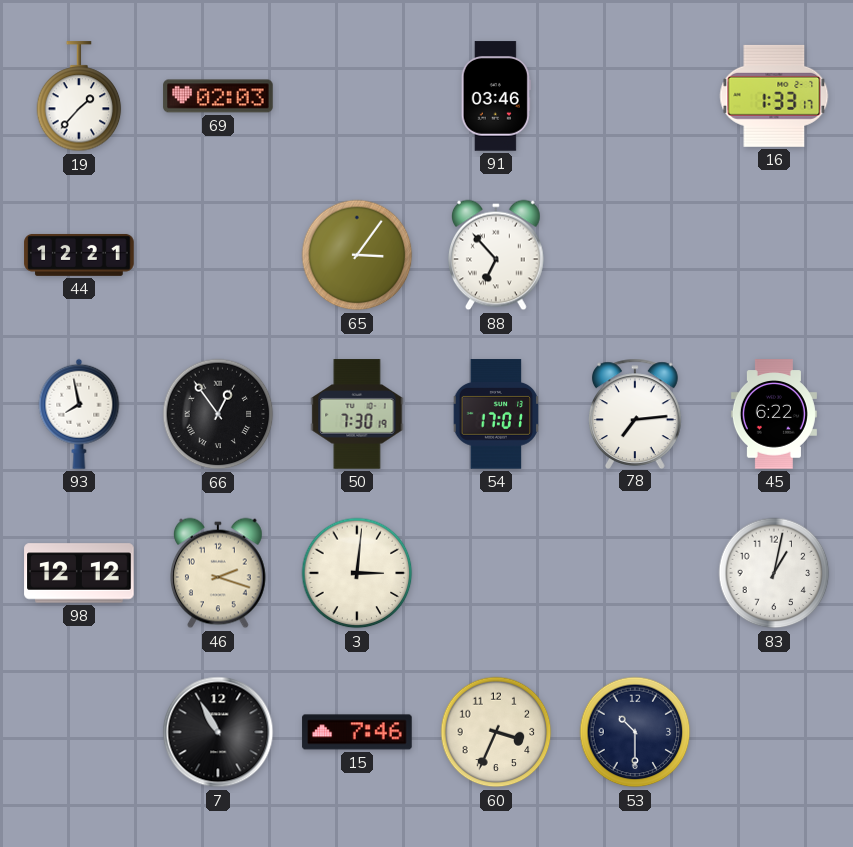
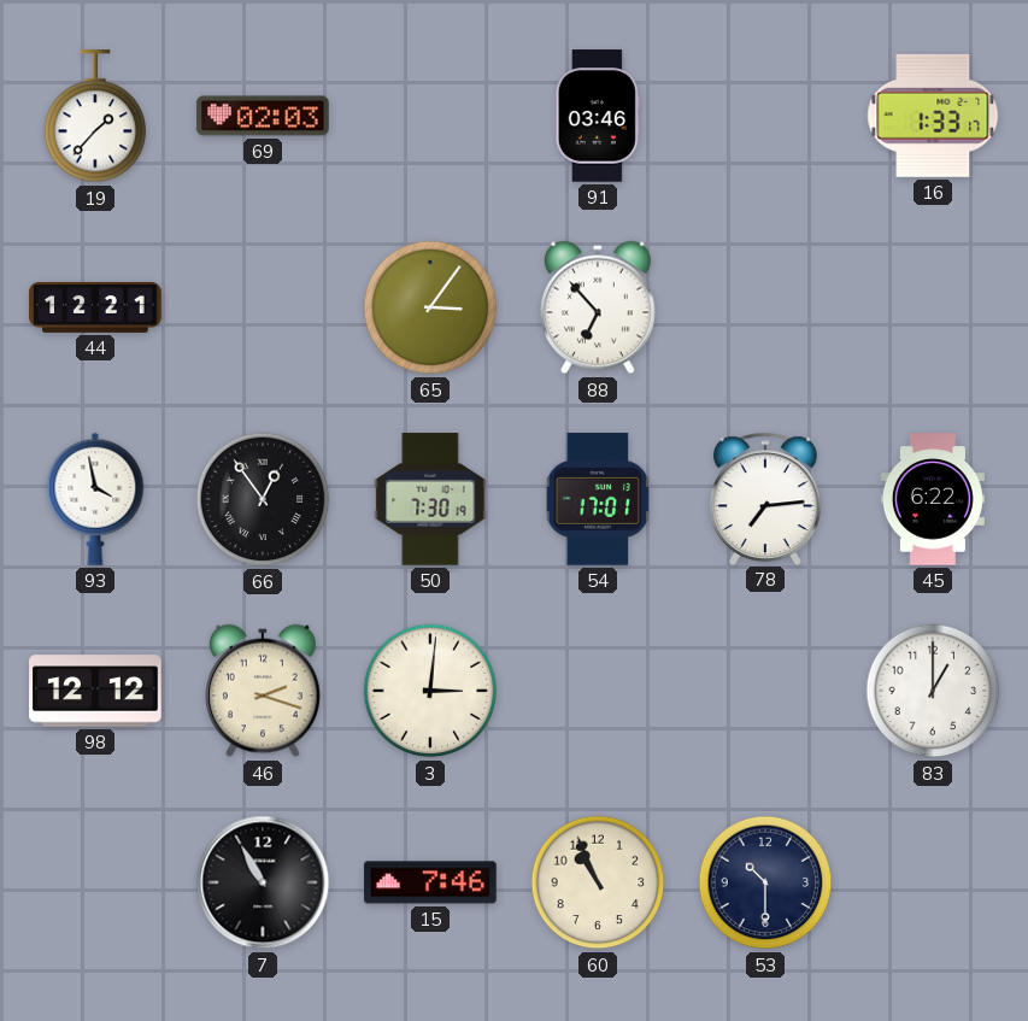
93: 7:58 -> 3:58 (95, 499)
83: 1:02 -> 1:00 (933, 691)
60: 3:34 -> 10:56 (598, 882)
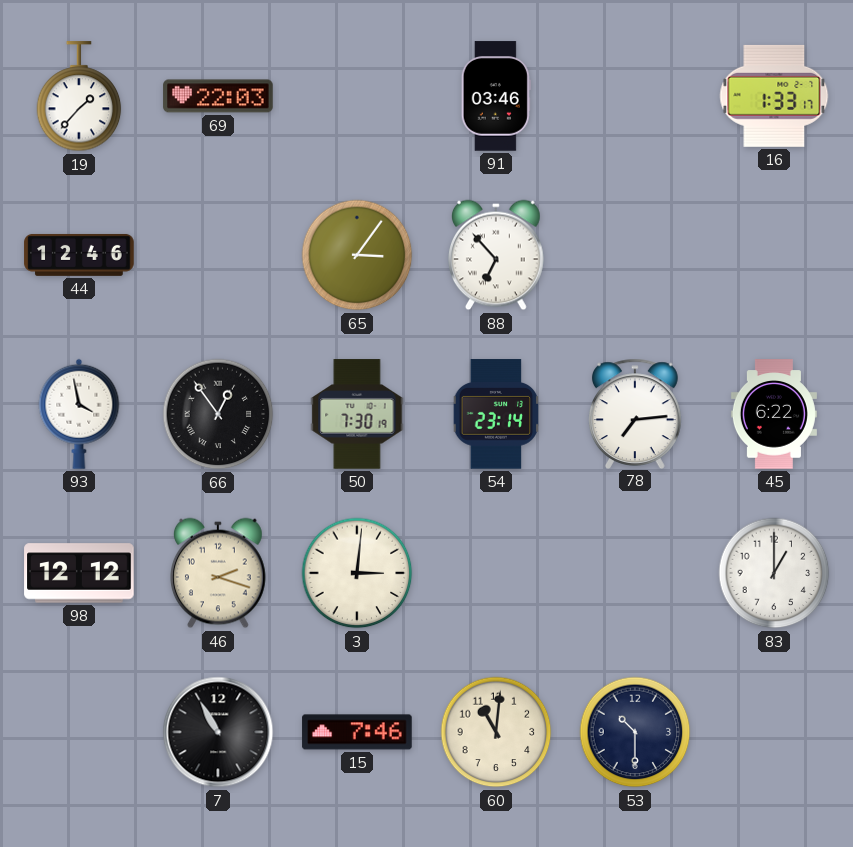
69: 02:03 -> 22:03 (218, 96)
44: 12:21 -> 12:46 (79, 255)
54: 17:01 -> 23:14 (496, 414)
60: 10:56 -> 11:01 (496, 732)
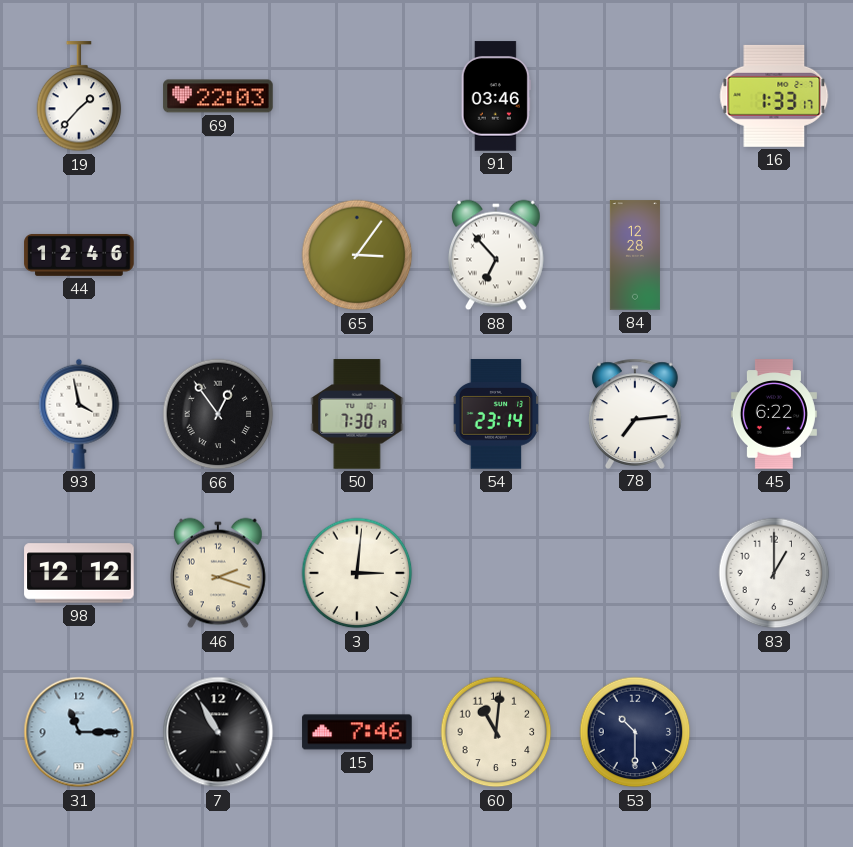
84: none -> 12:28 (635, 255)
31: none -> 11:15 (79, 732)
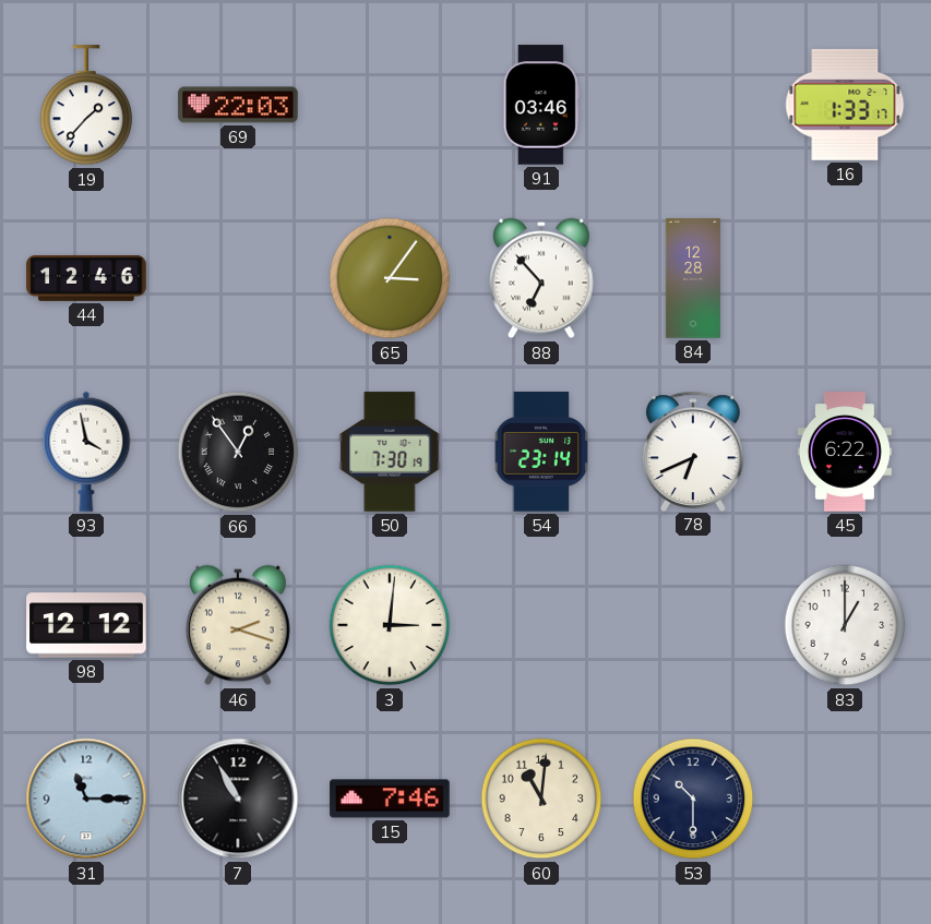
78: 7:14 -> 6:41 (693, 451)
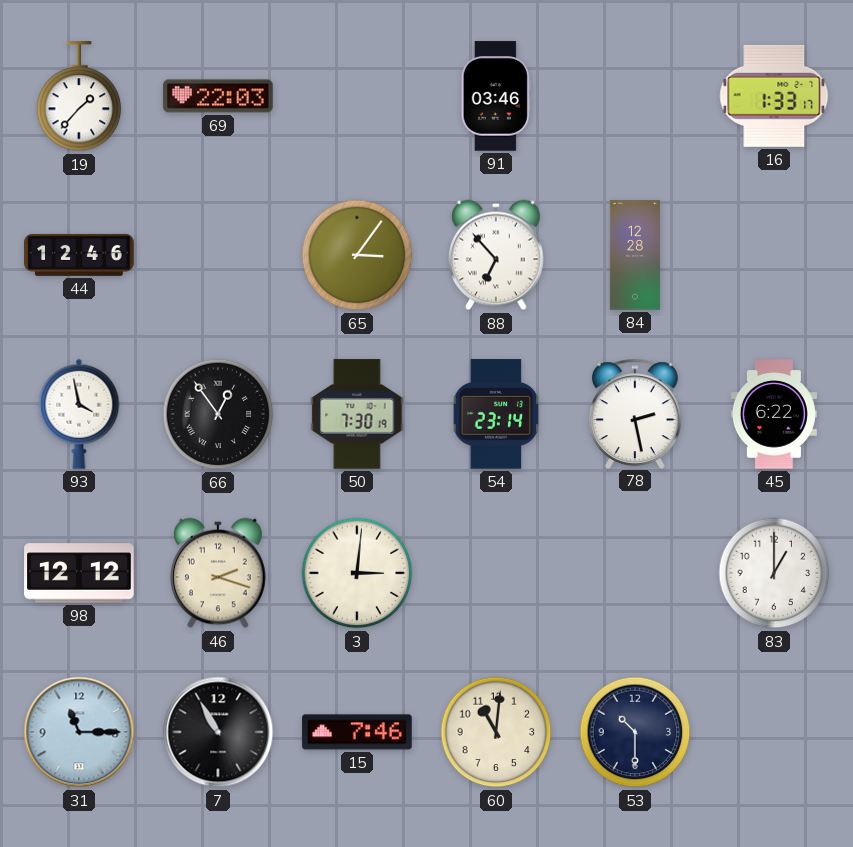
78: 6:41 -> 2:28 (635, 413)
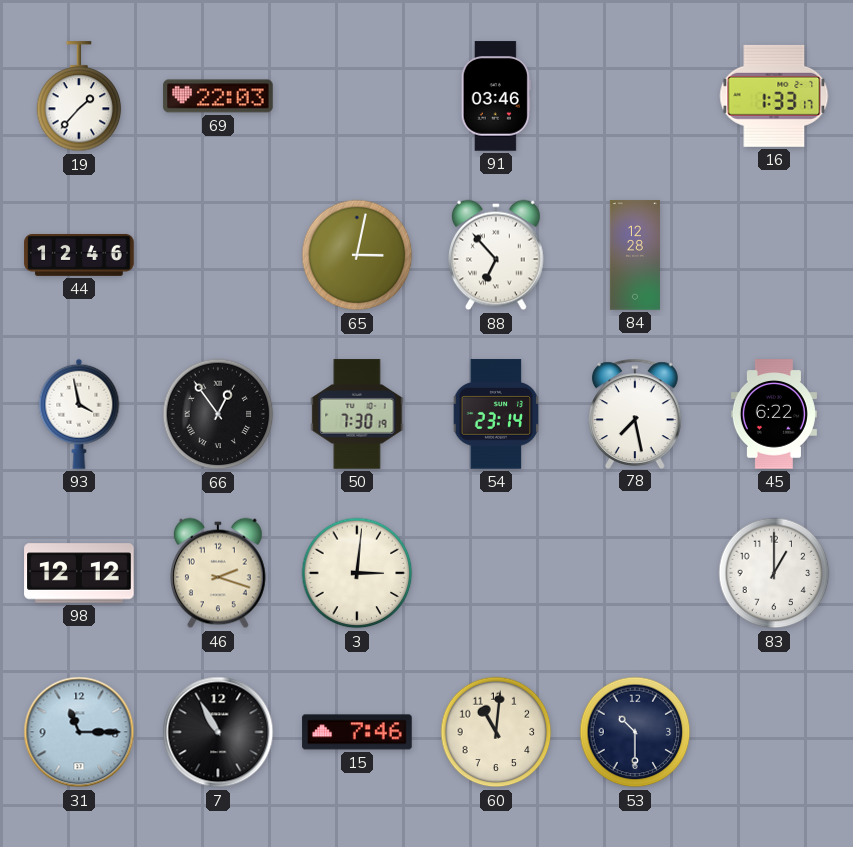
65: 3:06 -> 3:02 (357, 255)
78: 2:28 -> 7:28 (635, 413)
